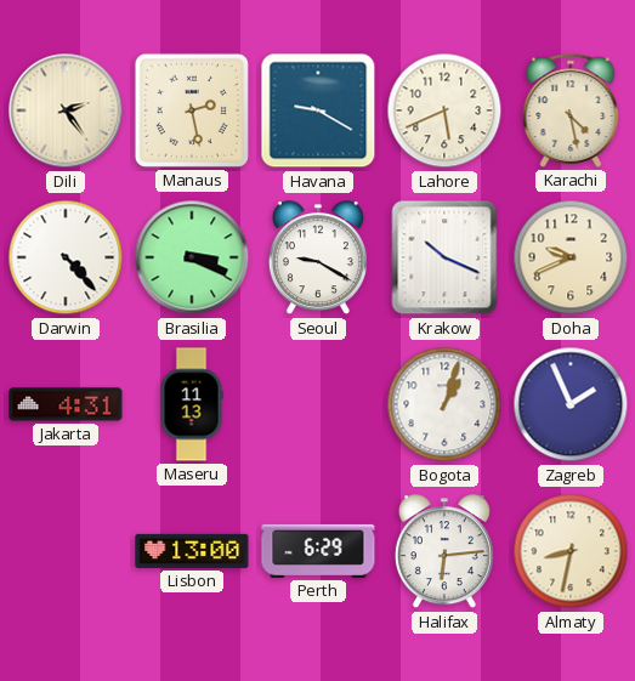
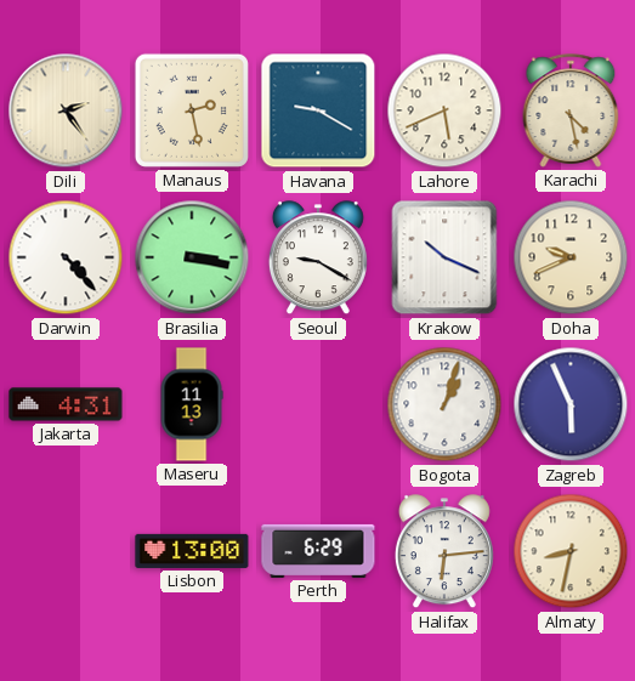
Brasilia: 3:19 -> 3:17 (192, 257)
Zagreb: 1:56 -> 5:56 (571, 404)
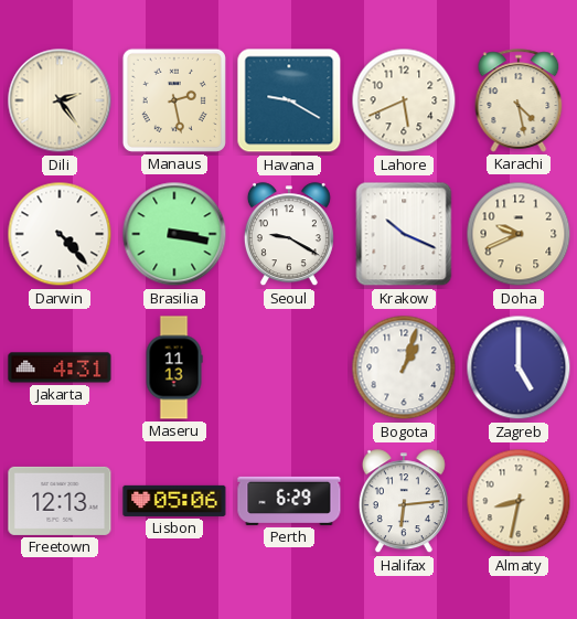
Zagreb: 5:56 -> 5:00 (519, 367)
Freetown: none -> 12:13 (60, 501)
Lisbon: 13:00 -> 05:06 (174, 501)
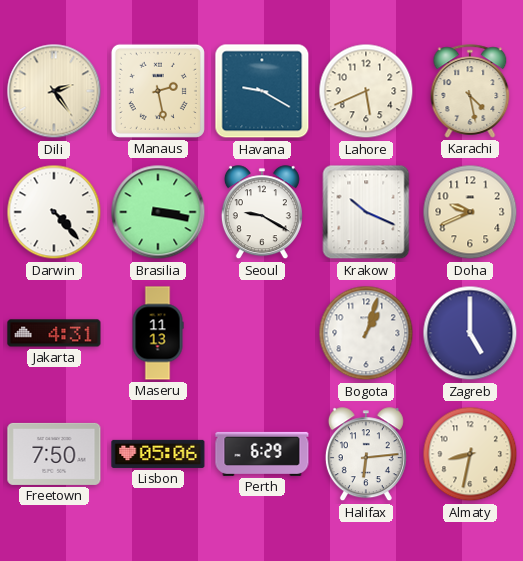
Freetown: 12:13 -> 7:50 (54, 454)
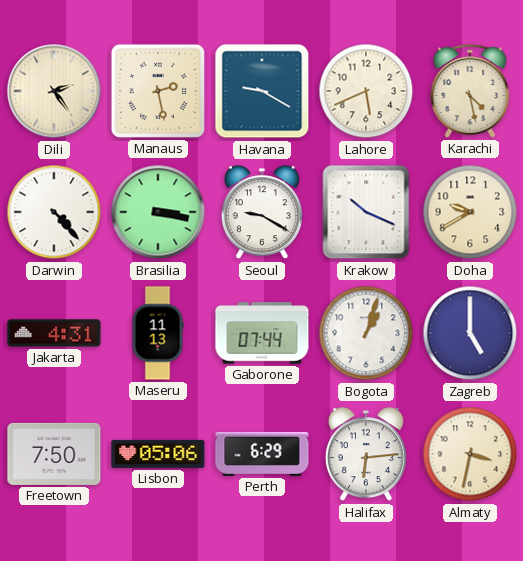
Doha: 9:41 -> 9:40 (470, 212)
Gaborone: none -> 07:44 (262, 333)
Almaty: 8:32 -> 3:32 (470, 454)
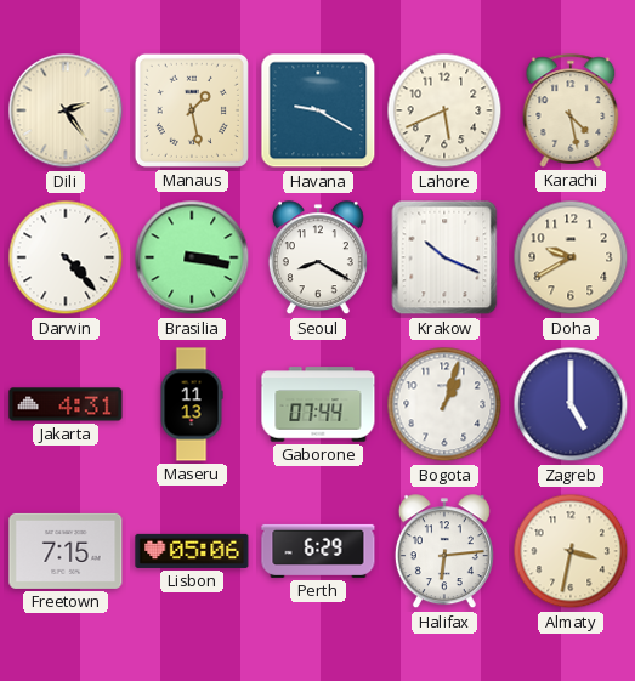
Manaus: 2:28 -> 1:28 (192, 110)
Seoul: 9:20 -> 8:20 (318, 259)
Freetown: 7:50 -> 7:15 (66, 551)
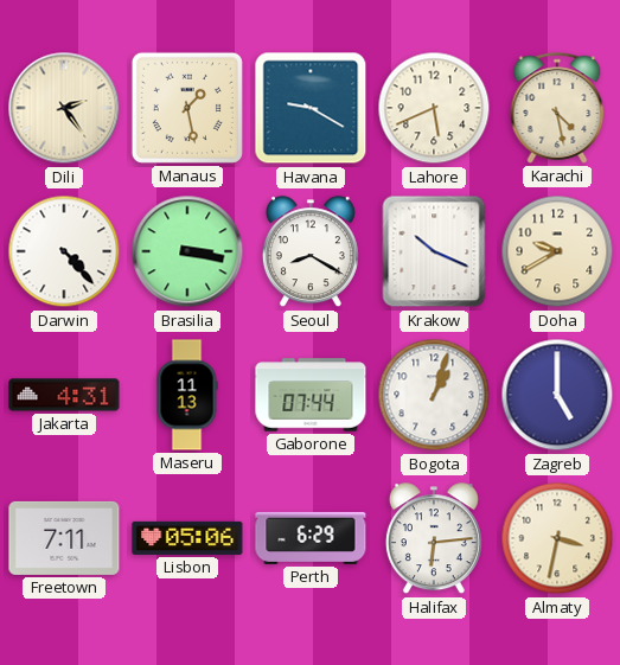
Freetown: 7:15 -> 7:11 (64, 538)
